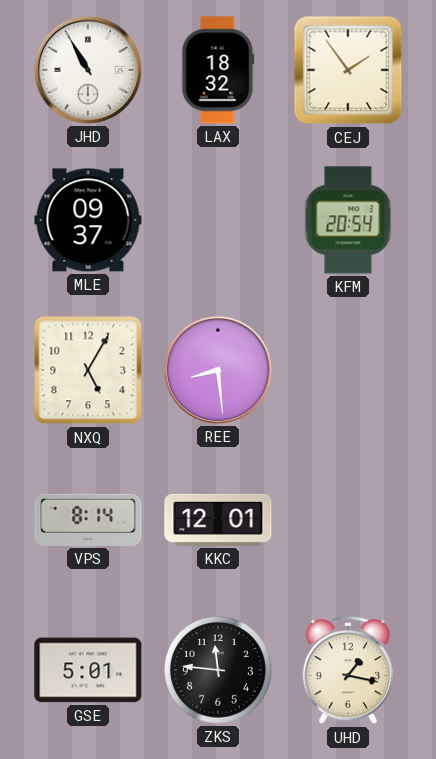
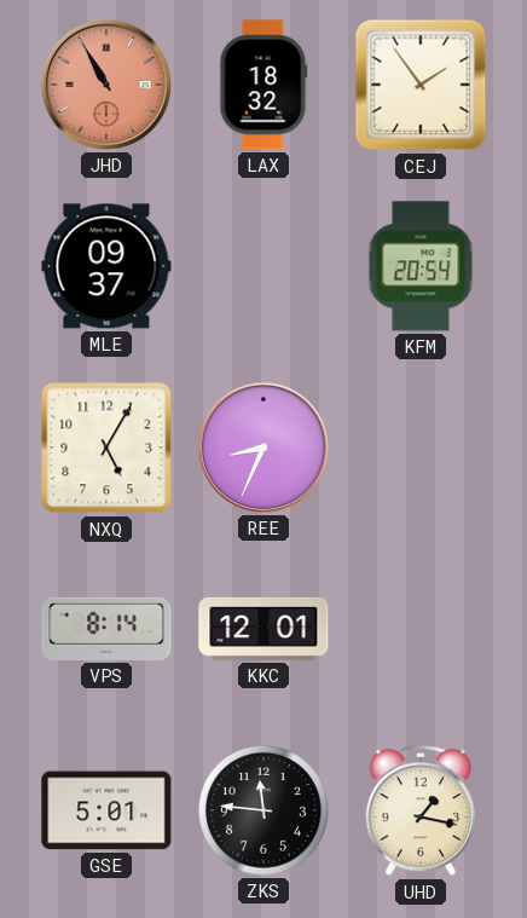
JHD dial: white -> salmon (106, 85)
REE: 8:29 -> 8:34 (263, 448)
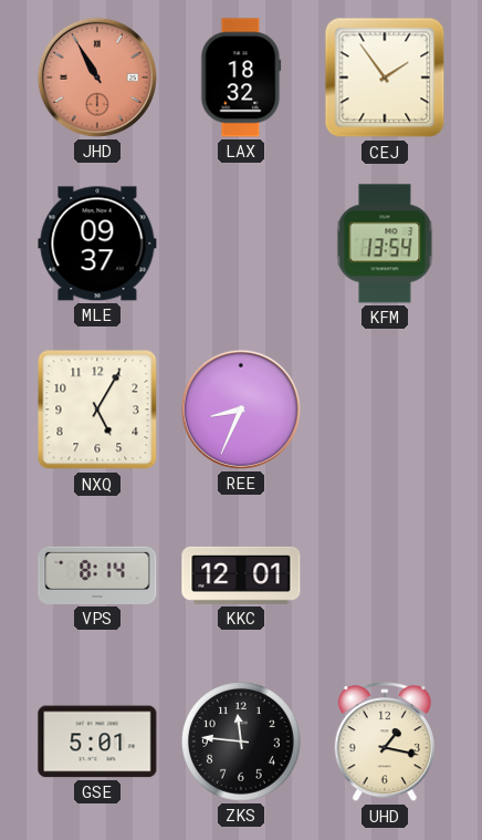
KFM: 20:54 -> 13:54 (385, 243)
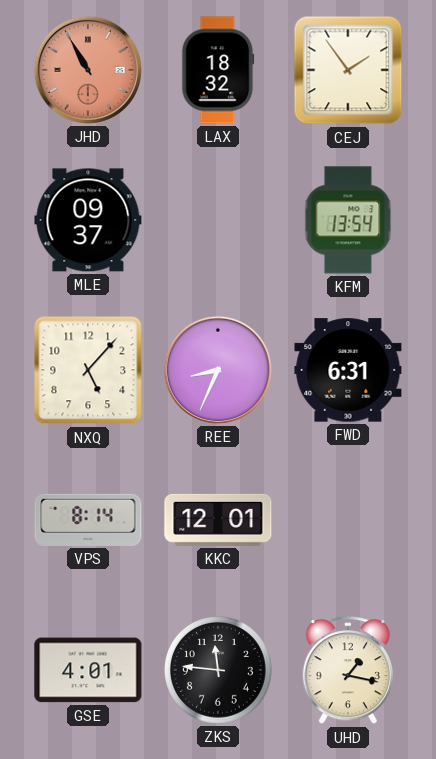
NXQ: 5:05 -> 5:07 (88, 370)
FWD: none -> 6:31 (348, 370)
GSE: 5:01 -> 4:01 (88, 670)
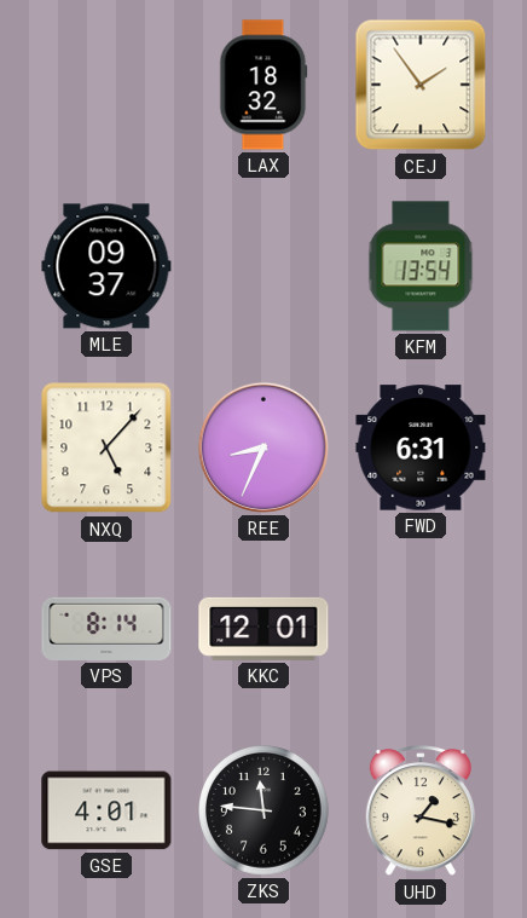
JHD: 10:55 -> none (88, 70)
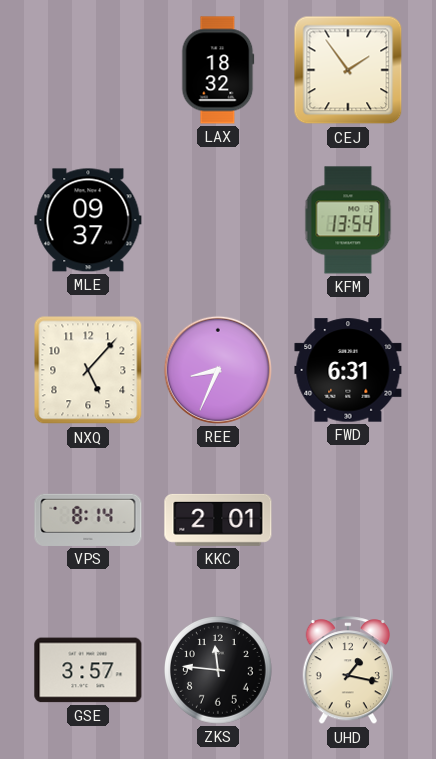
KKC: 12:01 -> 2:01 (218, 520)
GSE: 4:01 -> 3:57 (88, 670)
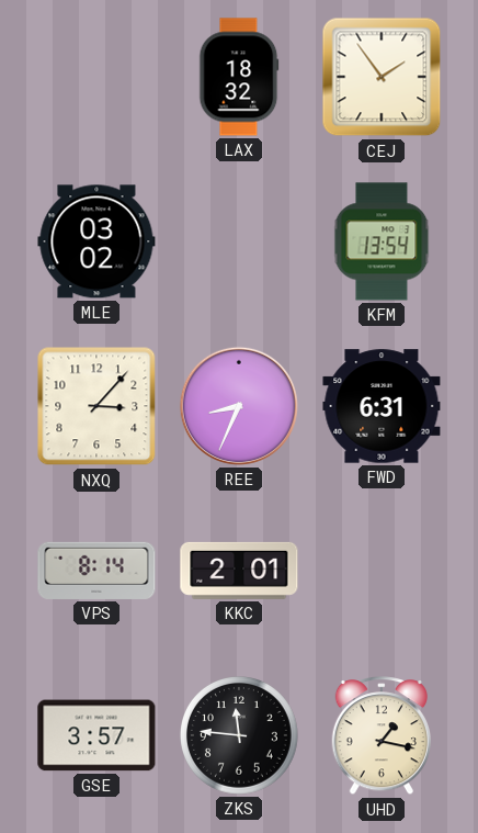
MLE: 09:37 -> 03:02 (96, 241)
NXQ: 5:07 -> 3:07 (96, 406)
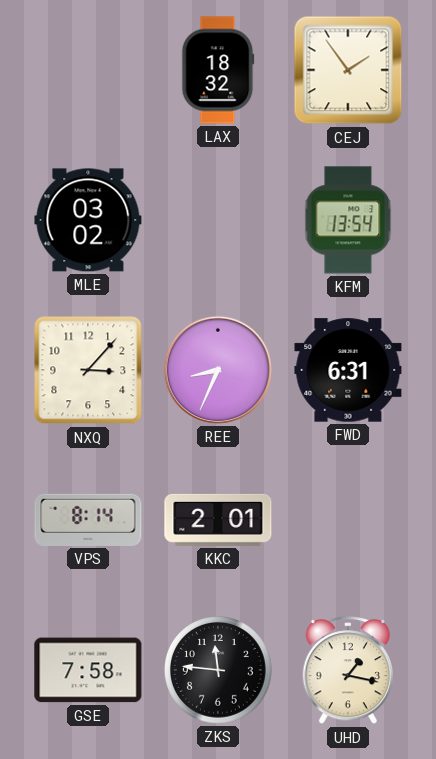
GSE: 3:57 -> 7:58 (88, 670)
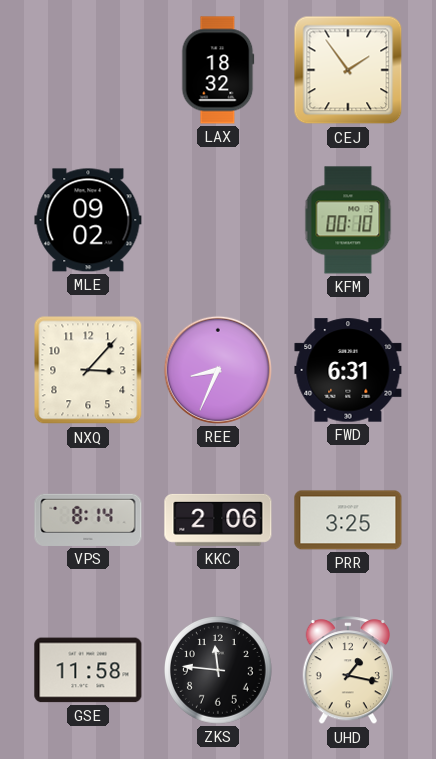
MLE: 03:02 -> 09:02 (88, 220)
KFM: 13:54 -> 00:10 (348, 220)
KKC: 2:01 -> 2:06 (218, 520)
PRR: none -> 3:25 (348, 520)
GSE: 7:58 -> 11:58 (88, 670)
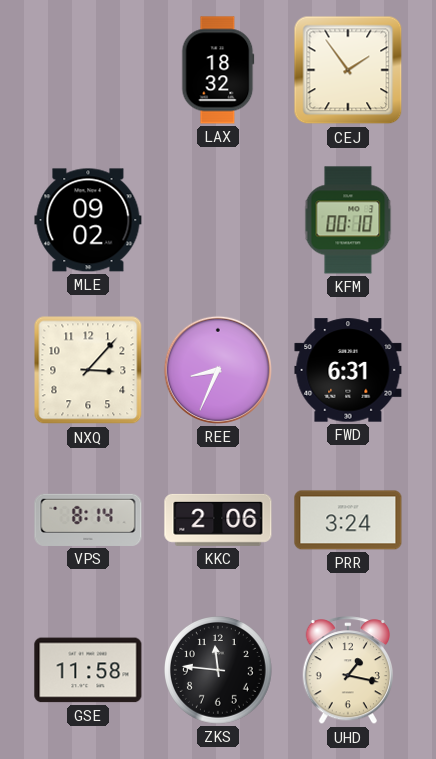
PRR: 3:25 -> 3:24 (348, 520)
